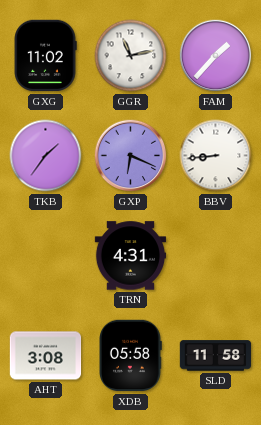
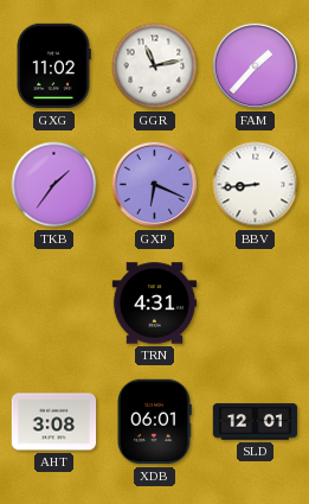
XDB: 05:58 -> 06:01 (155, 422)
SLD: 11:58 -> 12:01 (256, 422)
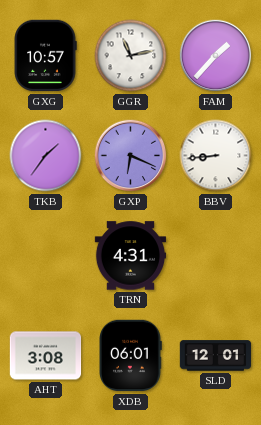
GXG: 11:02 -> 10:57 (45, 56)
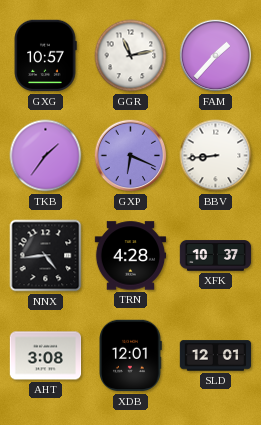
NNX: none -> 4:44 (46, 256)
TRN: 4:31 -> 4:28 (131, 256)
XFK: none -> 10:37 (216, 256)
XDB: 06:01 -> 12:01 (131, 356)
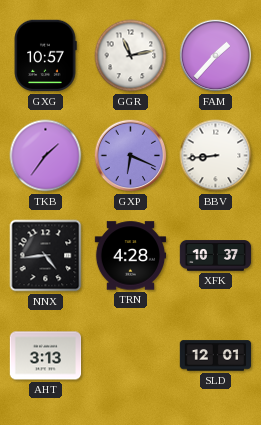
AHT: 3:08 -> 3:13 (46, 356)
XDB: 12:01 -> none (131, 356)
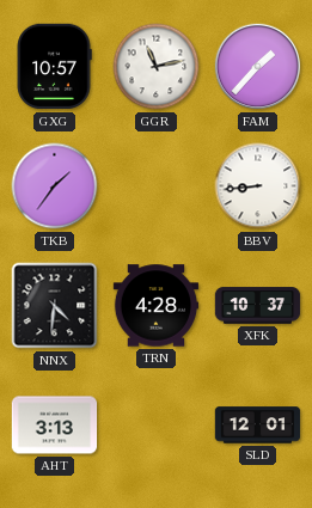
GXP: 6:19 -> none (131, 156)
NNX: 4:44 -> 4:31 (55, 306)
